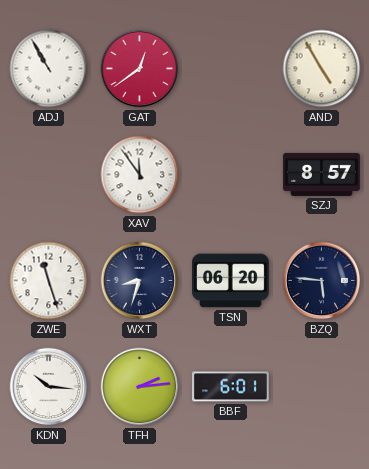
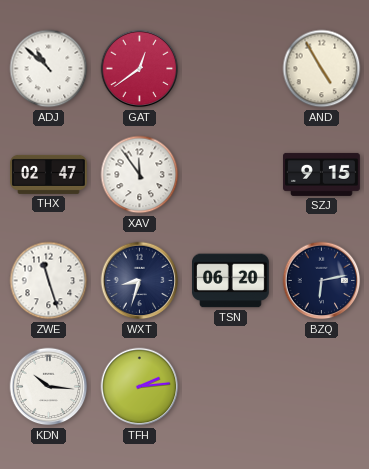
ADJ: 10:55 -> 10:52 (49, 69)
THX: none -> 02:47 (49, 174)
SZJ: 8:57 -> 9:15 (322, 174)
BZQ: 5:46 -> 6:13 (322, 281)
BBF: 6:01 -> none (231, 387)
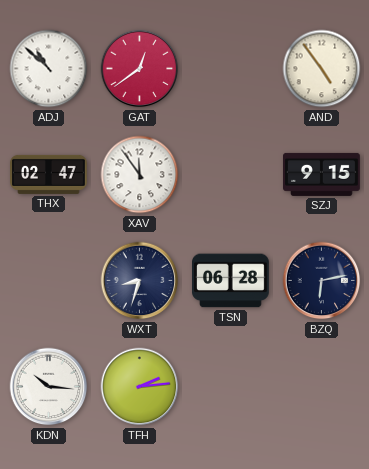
AND: 4:55 -> 4:54 (322, 69)
ZWE: 11:27 -> none (49, 281)
TSN: 06:20 -> 06:28 (231, 281)
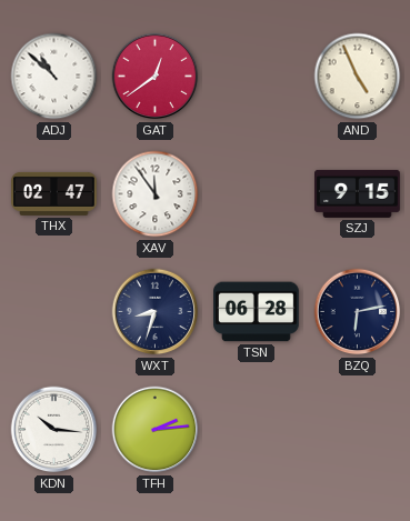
AND: 4:54 -> 4:56 (358, 77)
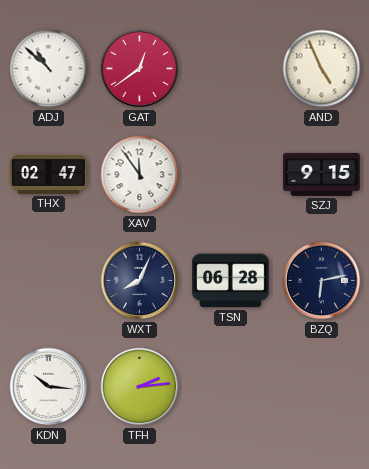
WXT: 8:33 -> 8:04 (140, 281)
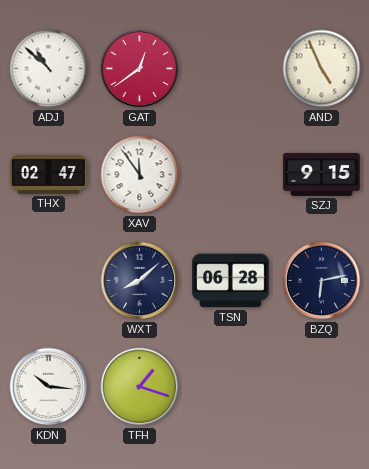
WXT: 8:04 -> 8:08 (140, 281)
TFH: 2:14 -> 1:18 (140, 387)
